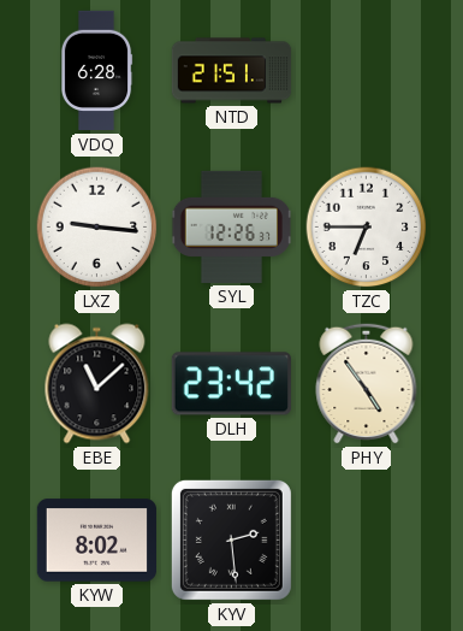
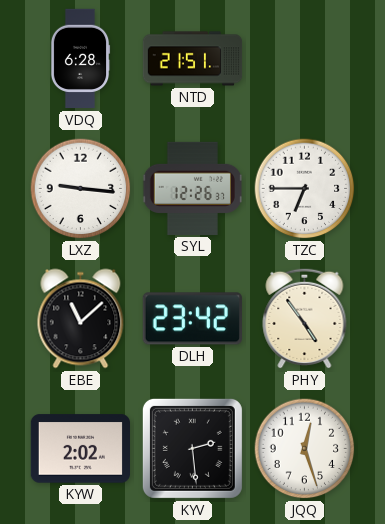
KYW: 8:02 -> 2:02 (80, 449)
JQQ: none -> 12:27 (305, 449)
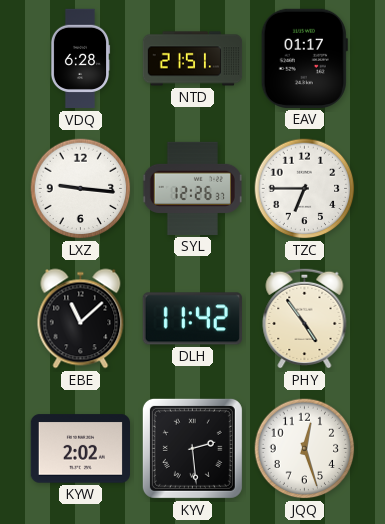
EAV: none -> 01:17 (304, 58)
DLH: 23:42 -> 11:42 (192, 319)
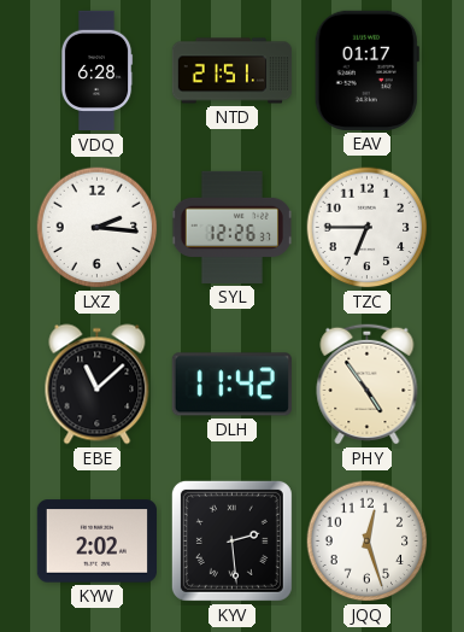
LXZ: 9:16 -> 2:16 (98, 228)
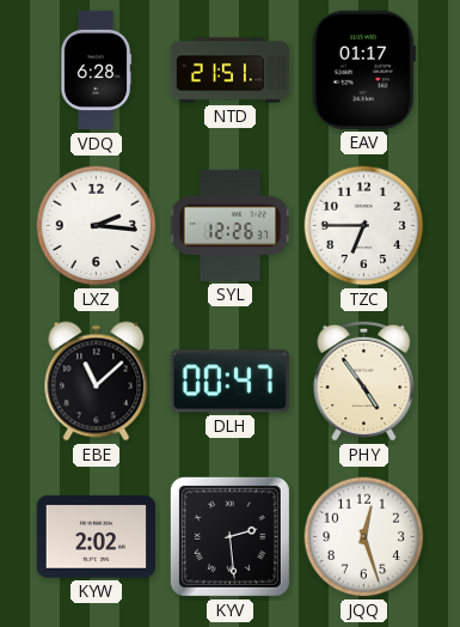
DLH: 11:42 -> 00:47 (229, 382)
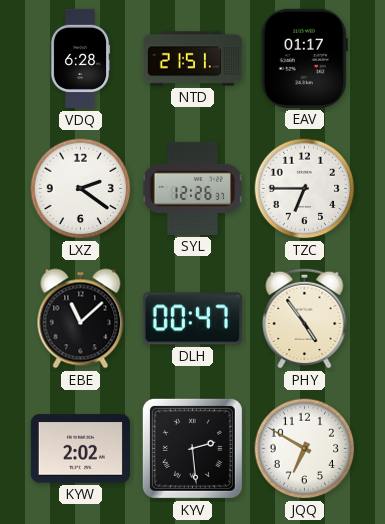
LXZ: 2:16 -> 2:21 (81, 189)
JQQ: 12:27 -> 6:50 (305, 449)
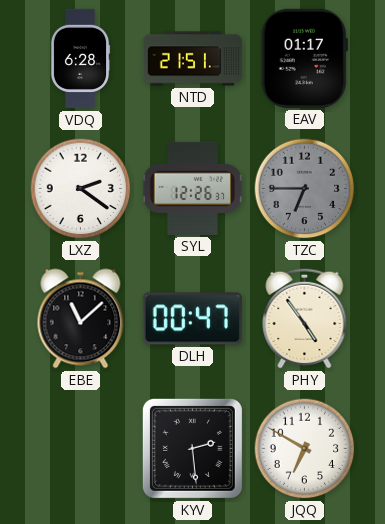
TZC dial: white -> grey (305, 189)
KYW: 2:02 -> none (80, 449)
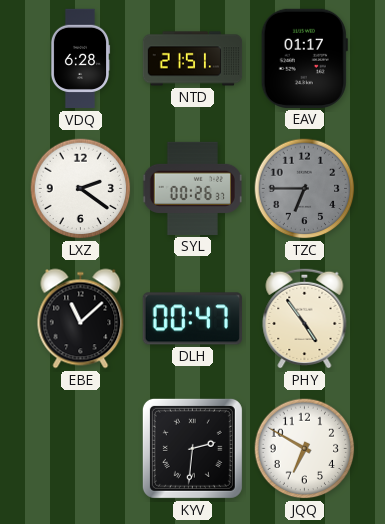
SYL: 12:26 -> 00:26 (192, 188)
KYV: 2:29 -> 2:31 (192, 448)
